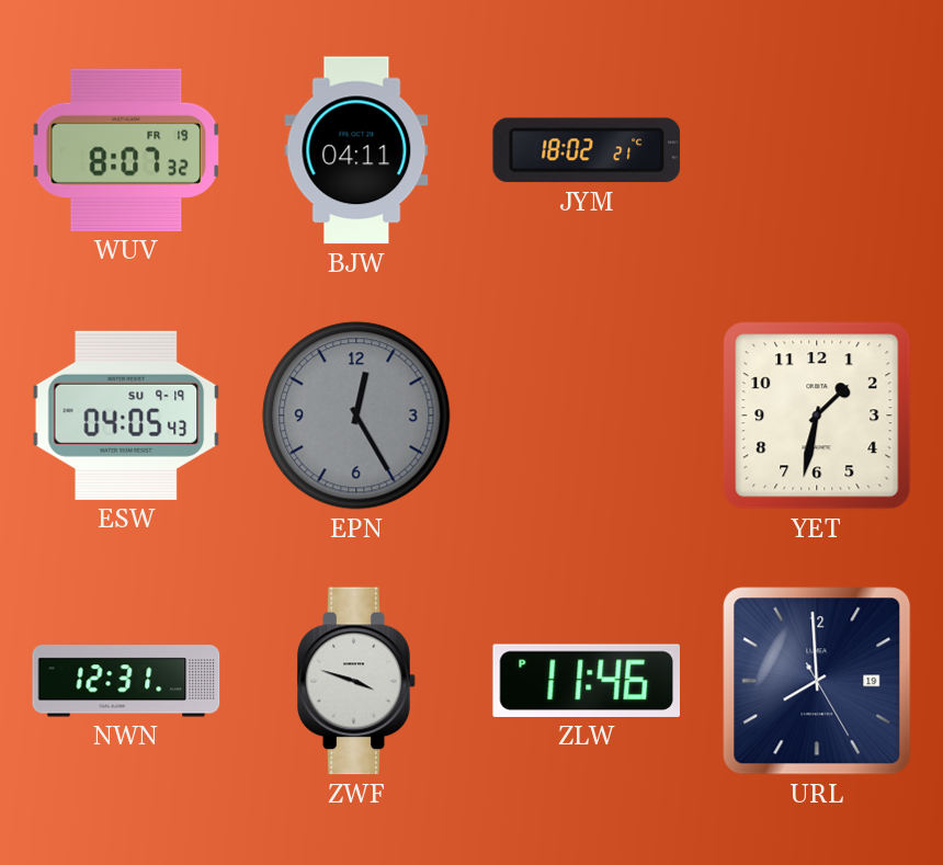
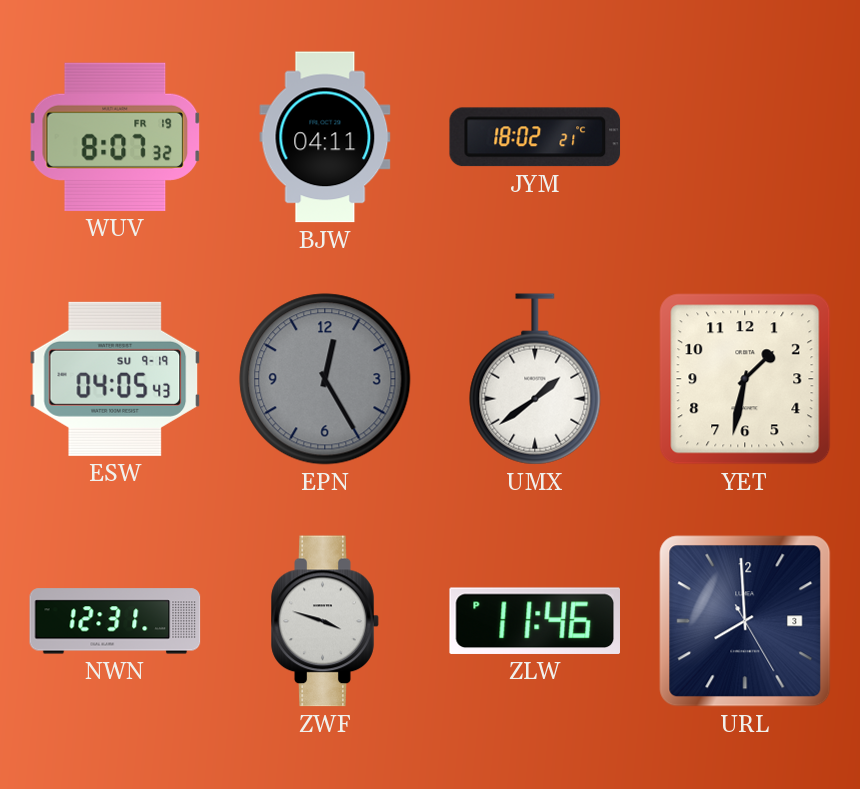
UMX: none -> 1:39 (535, 379)
URL date: 19 -> 3 (745, 621)
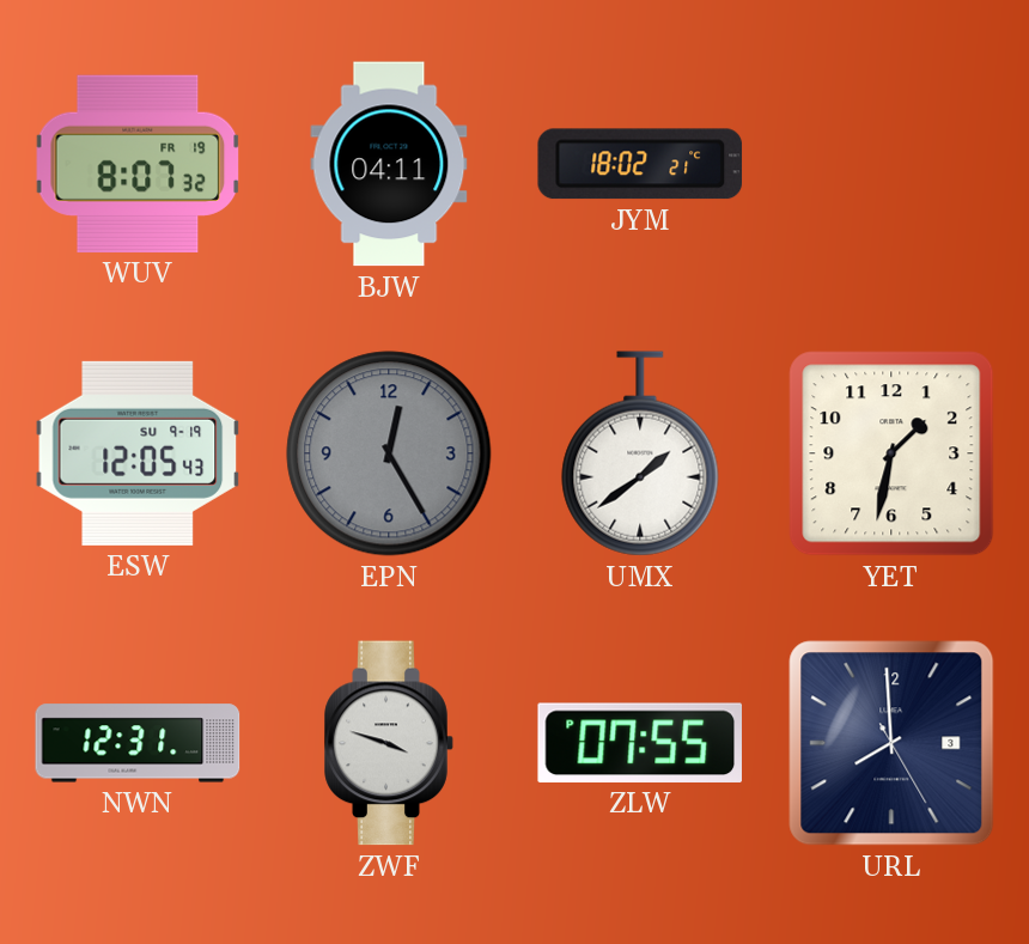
ESW: 04:05 -> 12:05 (138, 453)
ZLW: 11:46 -> 07:55 (639, 743)
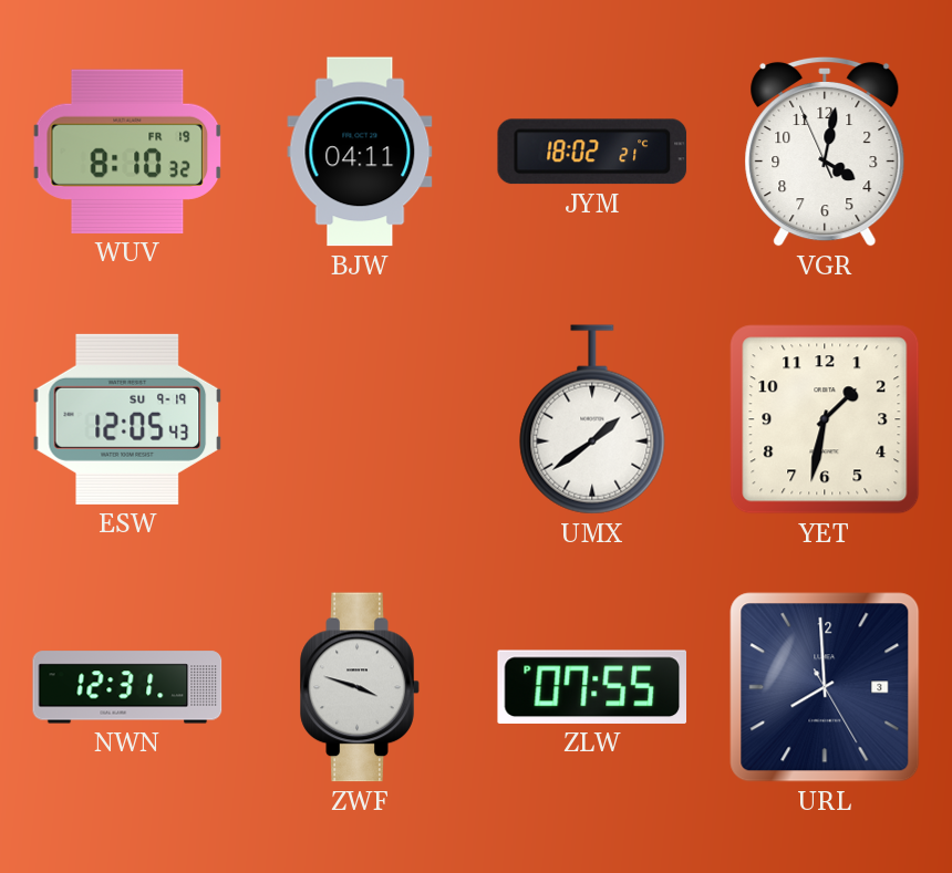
WUV: 8:07 -> 8:10 (127, 152)
VGR: none -> 4:01 (825, 152)
EPN: 12:25 -> none (389, 453)
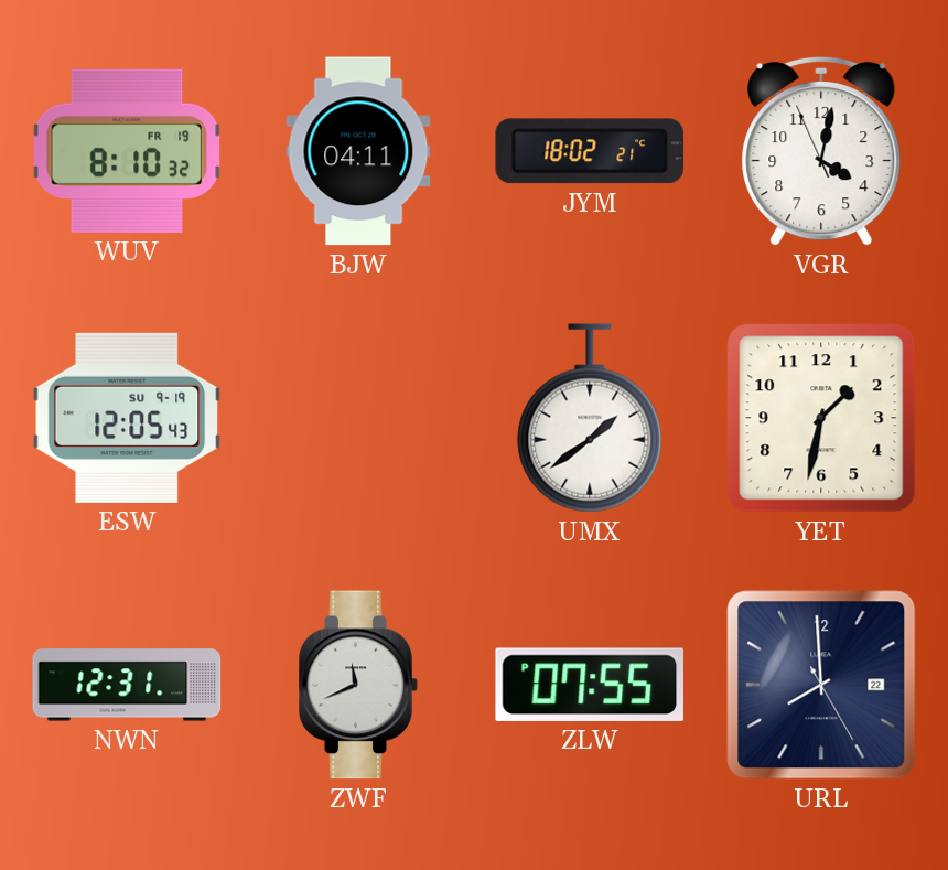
ZWF: 3:48 -> 11:41 (358, 685)
URL date: 3 -> 22 (821, 685)
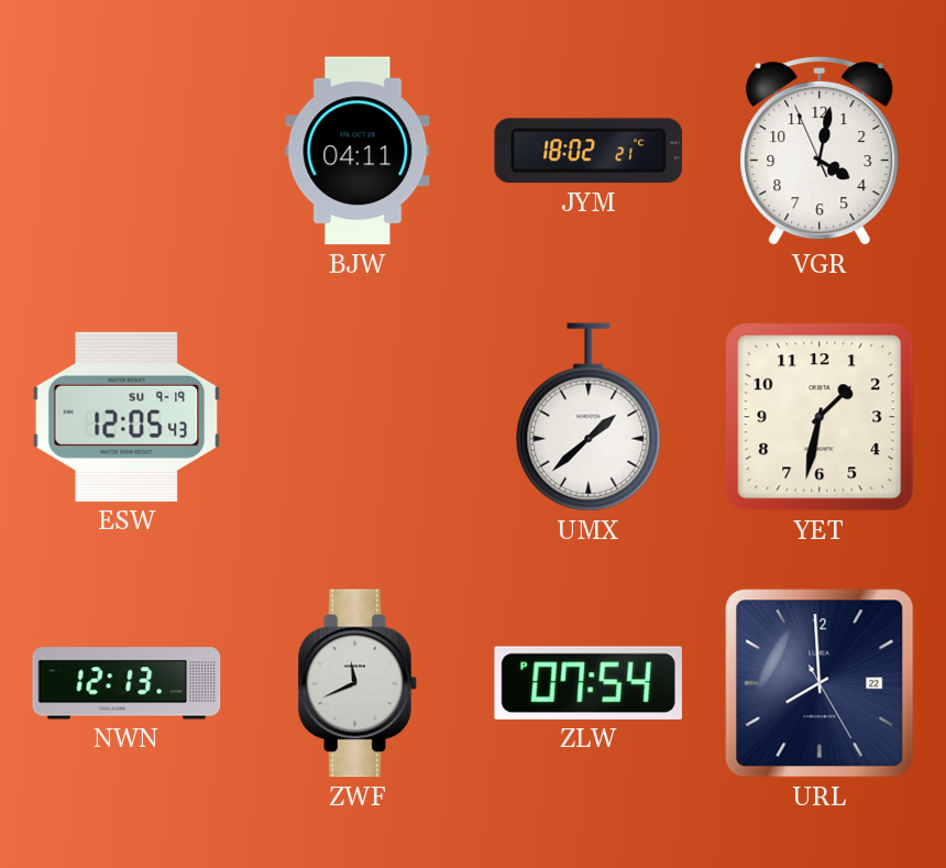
WUV: 8:10 -> none (127, 151)
UMX: 1:39 -> 1:38 (588, 417)
NWN: 12:31 -> 12:13 (127, 683)
ZLW: 07:55 -> 07:54 (587, 683)
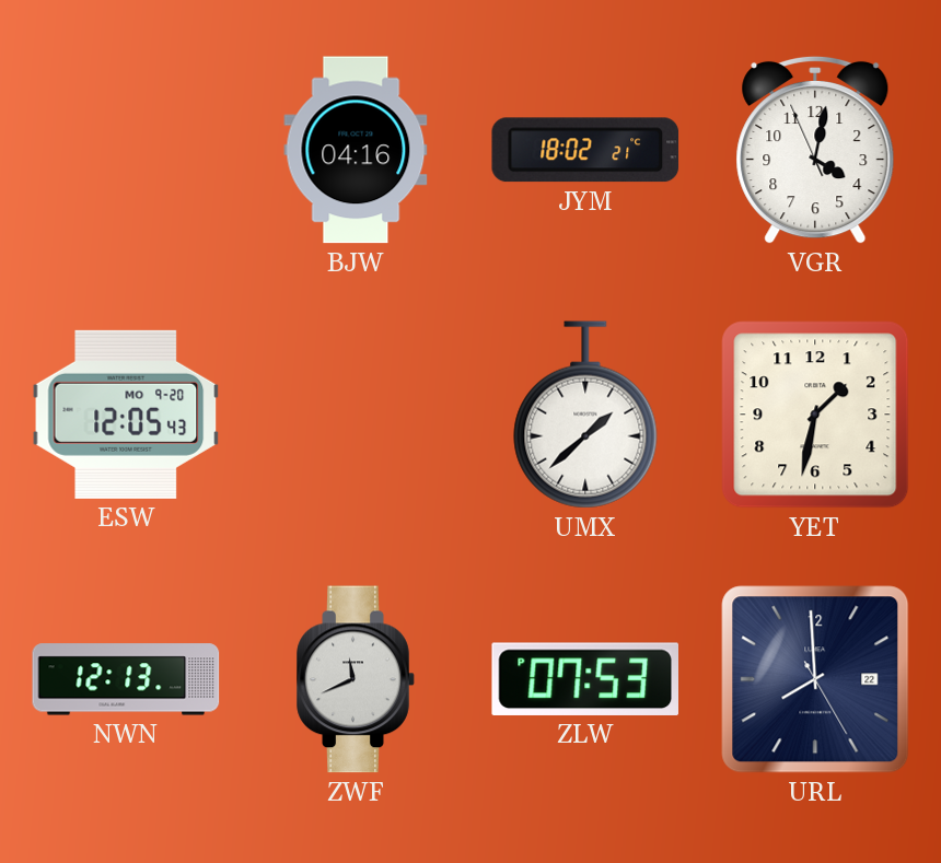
BJW: 04:11 -> 04:16 (356, 150)
ESW date: SU 9-19 -> MO 9-20 (126, 415)
ZLW: 07:54 -> 07:53 (584, 679)
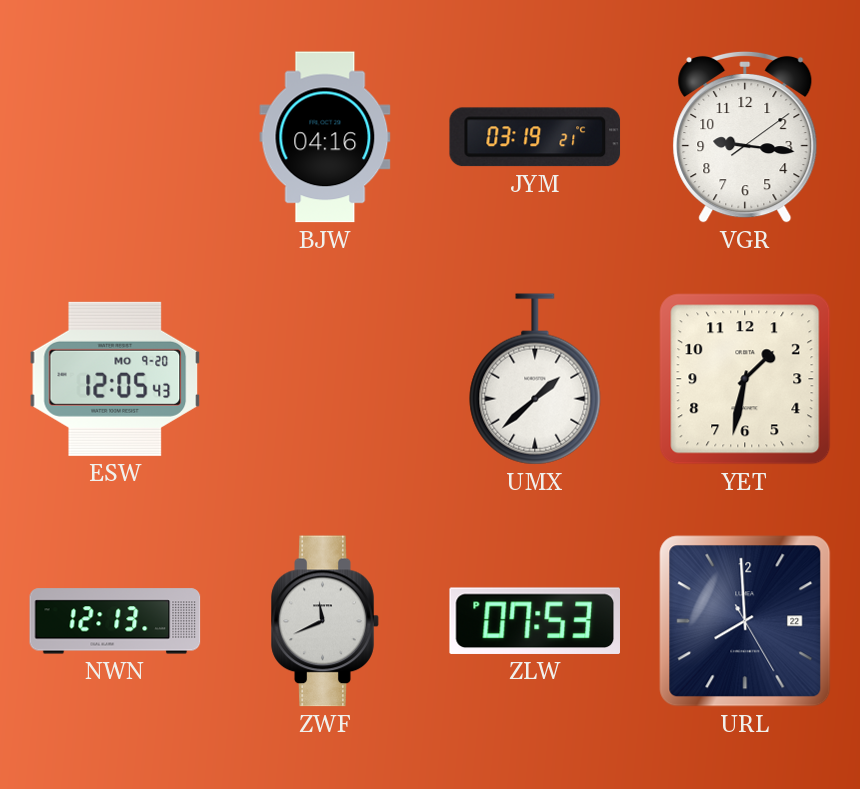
JYM: 18:02 -> 03:19 (535, 137)
VGR: 4:01 -> 9:16 (745, 137)
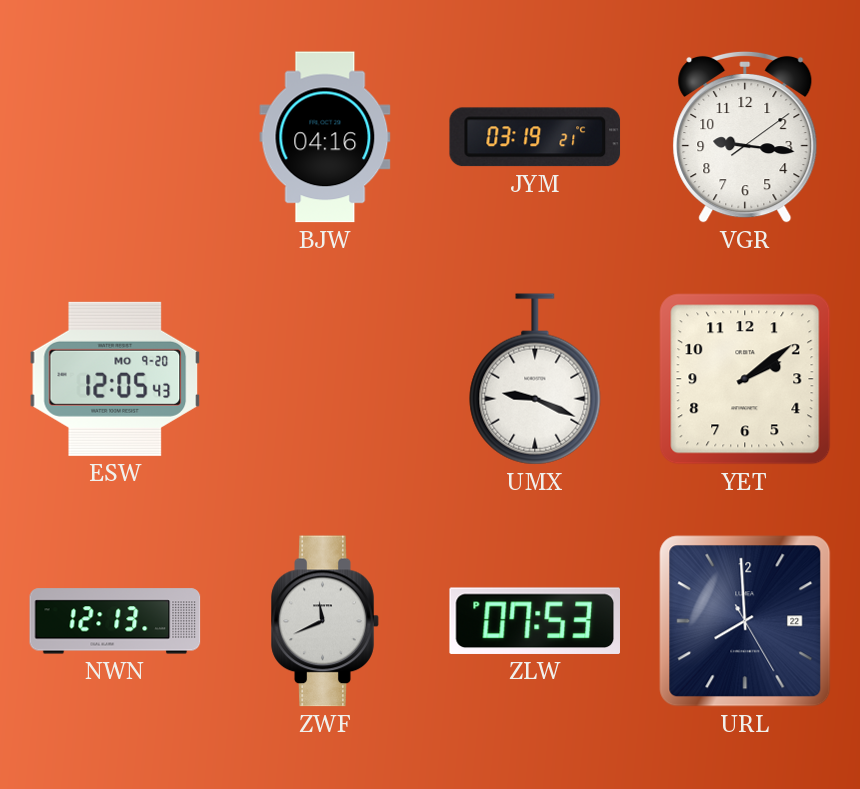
UMX: 1:38 -> 9:19 (535, 379)
YET: 1:32 -> 2:09 (745, 379)
